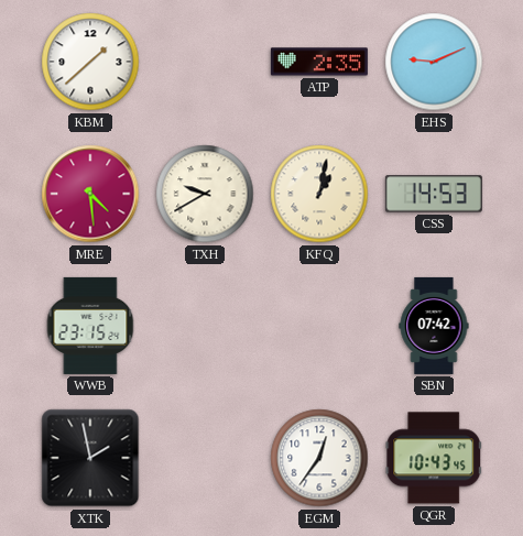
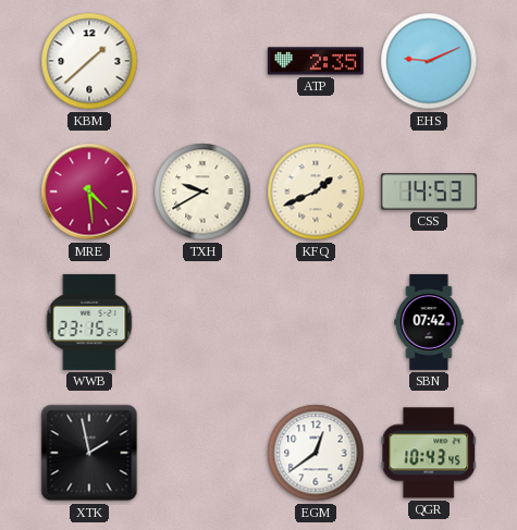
KFQ: 1:02 -> 1:41 (316, 192)
EGM: 12:36 -> 12:39 (316, 453)
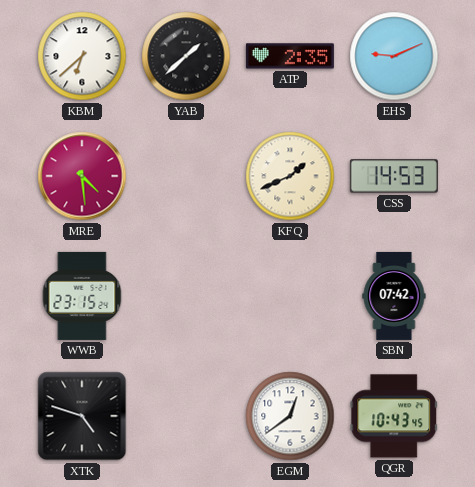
KBM: 1:38 -> 6:38 (82, 56)
YAB: none -> 1:38 (186, 56)
TXH: 9:40 -> none (202, 192)
XTK: 1:58 -> 4:48 (82, 416)
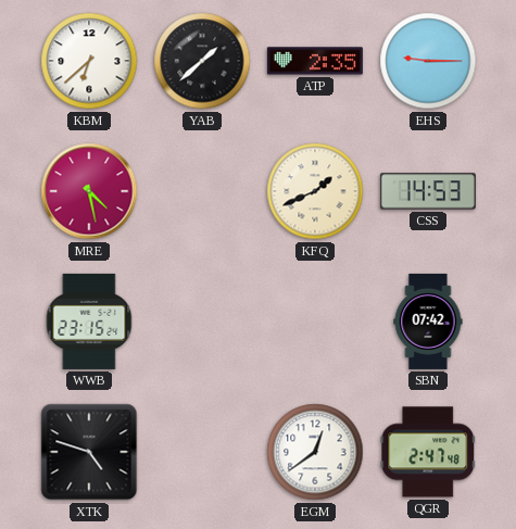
EHS: 9:11 -> 9:15 (428, 61)
MRE: 4:29 -> 4:28 (89, 191)
QGR: 10:43 -> 2:47 (428, 452)
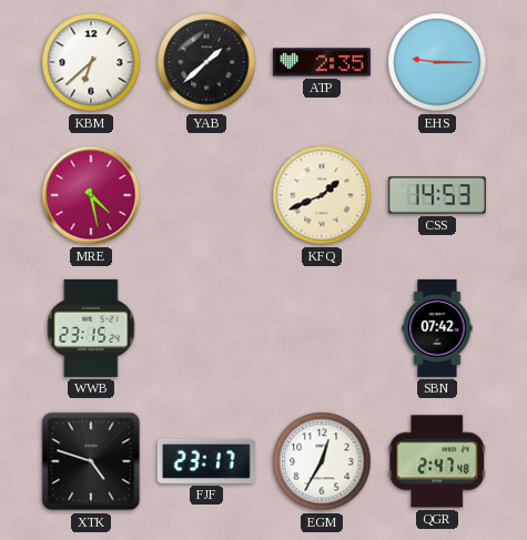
FJF: none -> 23:17 (206, 461)
EGM: 12:39 -> 12:35 (322, 461)
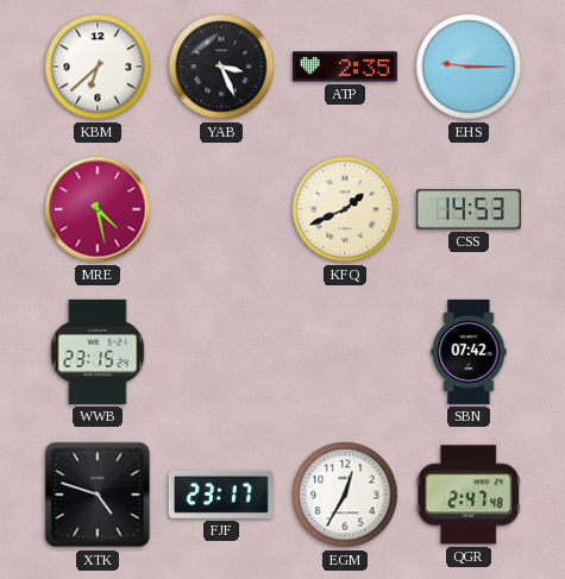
YAB: 1:38 -> 3:26 (221, 67)
